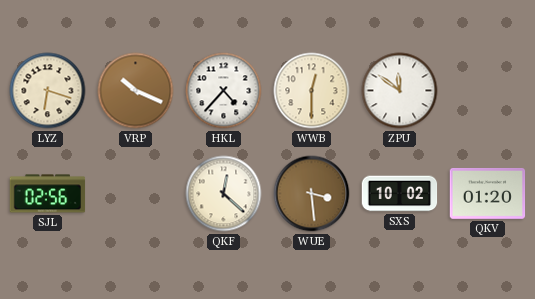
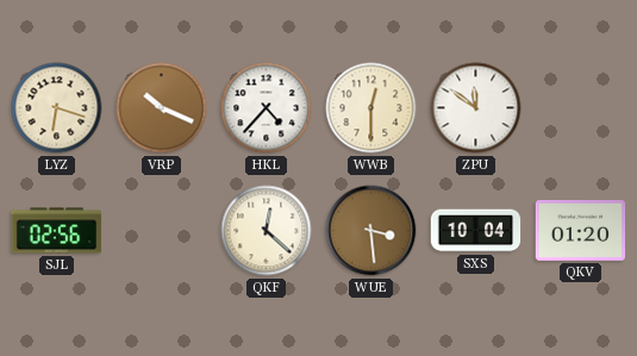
SXS: 10:02 -> 10:04 (476, 231)
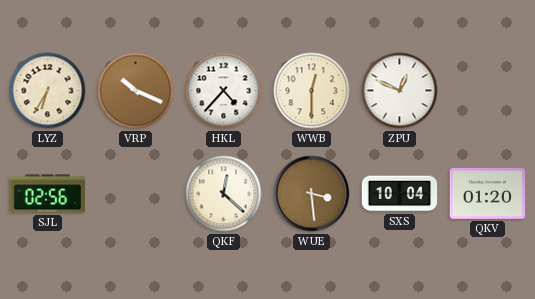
LYZ: 6:18 -> 6:35 (48, 91)
ZPU: 11:51 -> 12:49 (400, 91)
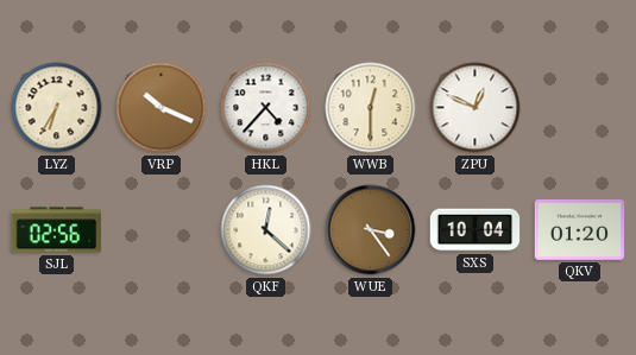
WUE: 3:29 -> 3:24 (371, 230)
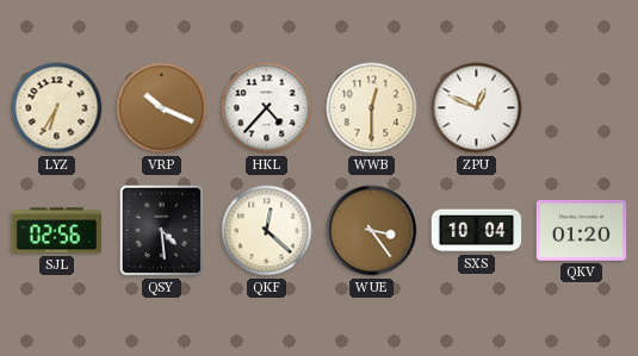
QSY: none -> 4:29 (162, 231)
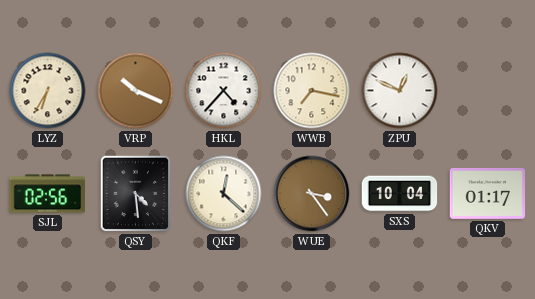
WWB: 12:30 -> 7:17 (312, 91)
QKV: 01:20 -> 01:17 (488, 193)
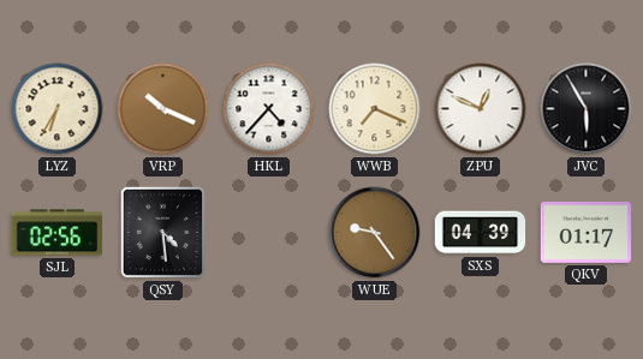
WWB: 7:17 -> 7:19 (375, 109)
JVC: none -> 5:55 (587, 109)
QKF: 12:22 -> none (224, 194)
WUE: 3:24 -> 9:24 (375, 233)
SXS: 10:04 -> 04:39 (481, 233)
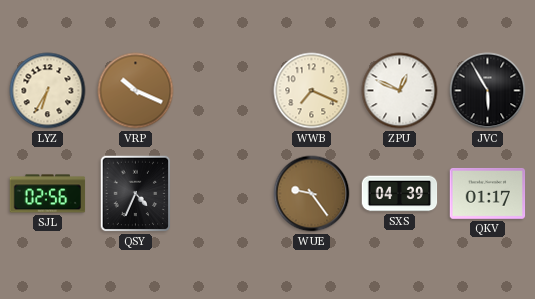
HKL: 4:37 -> none (269, 109)
QSY: 4:29 -> 4:34 (136, 194)
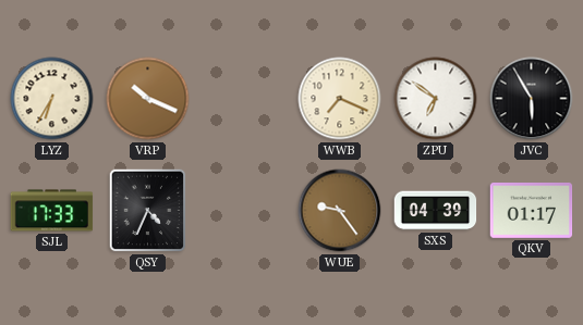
ZPU: 12:49 -> 6:51 (436, 99)
SJL: 02:56 -> 17:33 (52, 211)
